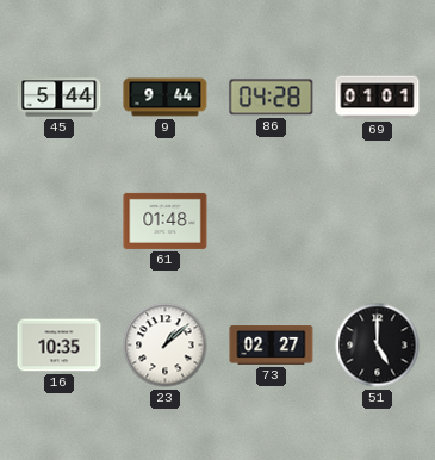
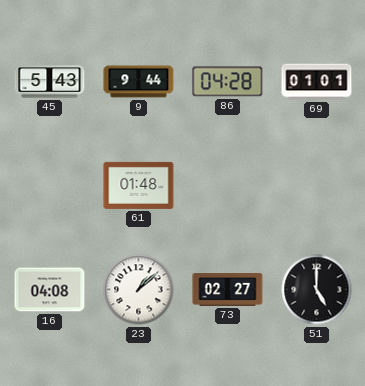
45: 5:44 -> 5:43 (50, 82)
16: 10:35 -> 04:08 (50, 290)
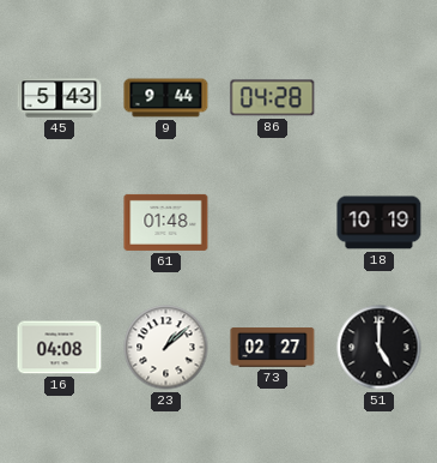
69: 01:01 -> none (317, 82)
18: none -> 10:19 (380, 223)
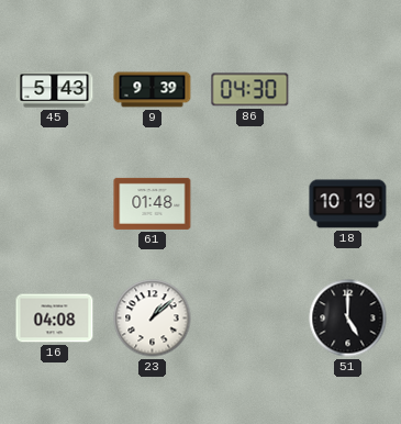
9: 9:44 -> 9:39 (153, 90)
86: 04:28 -> 04:30 (250, 90)
73: 02:27 -> none (273, 348)
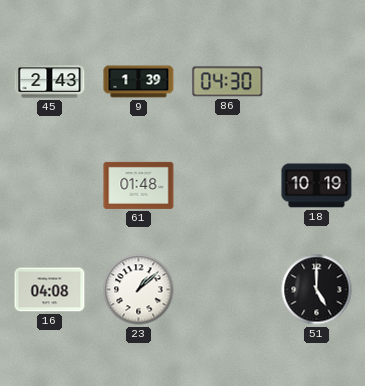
45: 5:43 -> 2:43 (50, 82)
9: 9:39 -> 1:39 (139, 82)
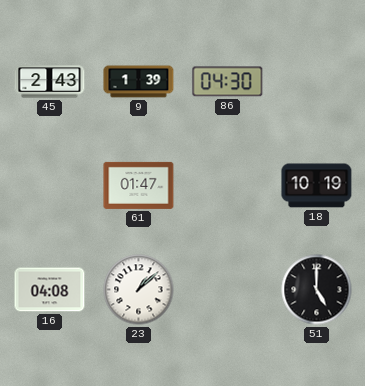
61: 01:48 -> 01:47 (139, 185)
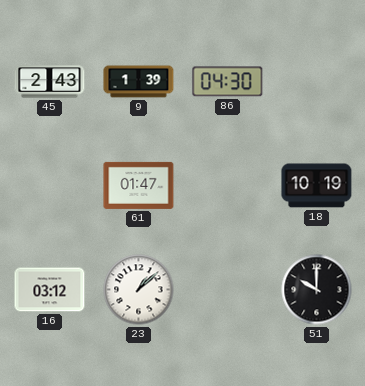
16: 04:08 -> 03:12 (50, 290)
51: 5:00 -> 10:00 (317, 290)
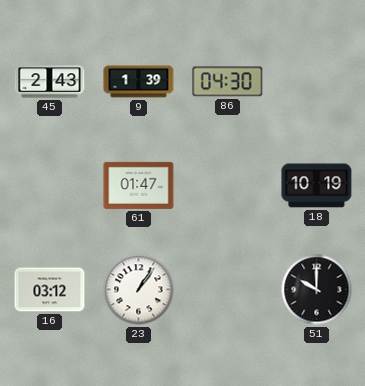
23: 1:08 -> 1:06 (139, 290)
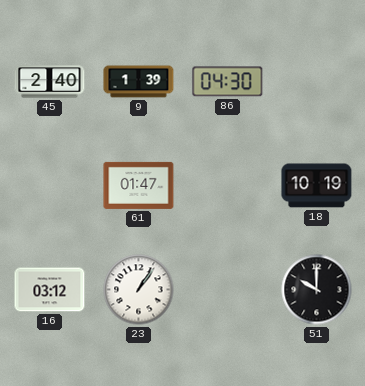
45: 2:43 -> 2:40 (50, 82)
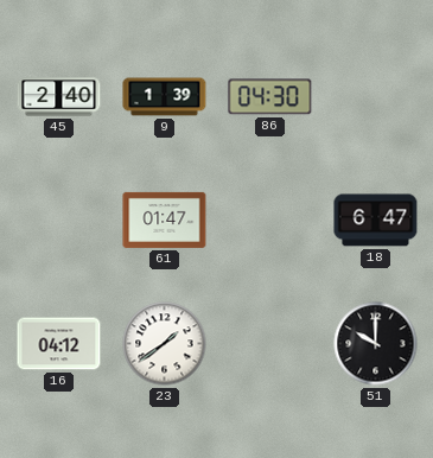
18: 10:19 -> 6:47 (376, 221)
16: 03:12 -> 04:12 (59, 344)
23: 1:06 -> 1:39 (165, 344)
